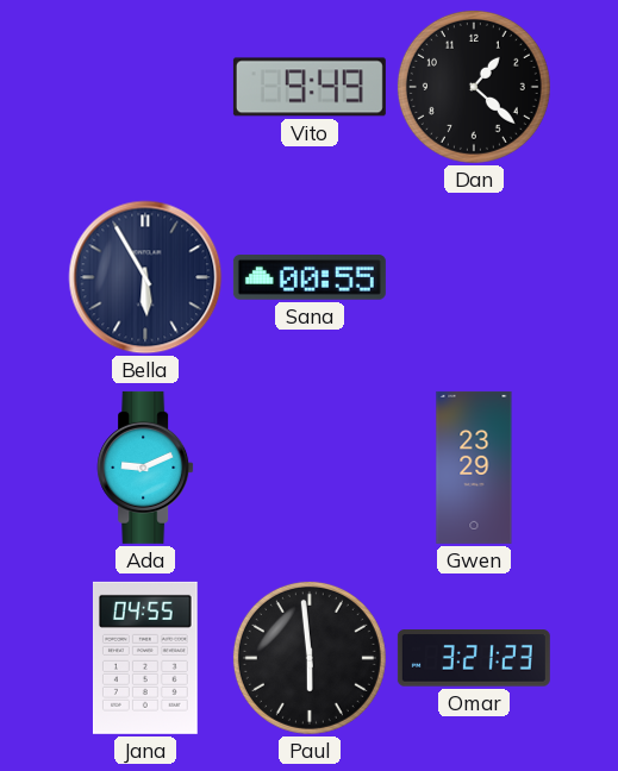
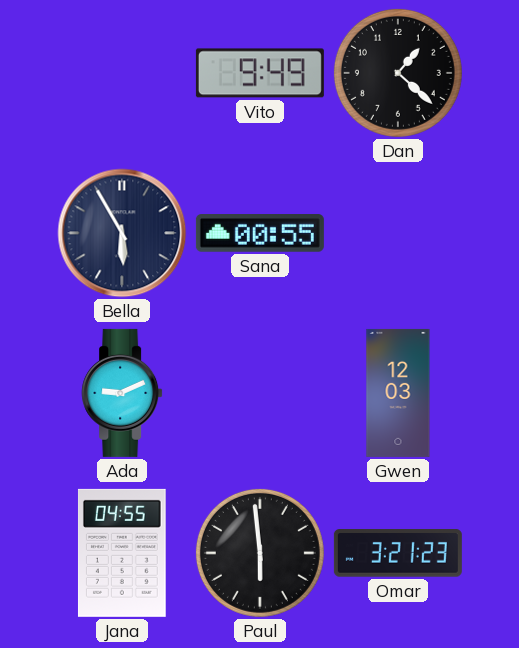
Gwen: 23:29 -> 12:03 (398, 393)
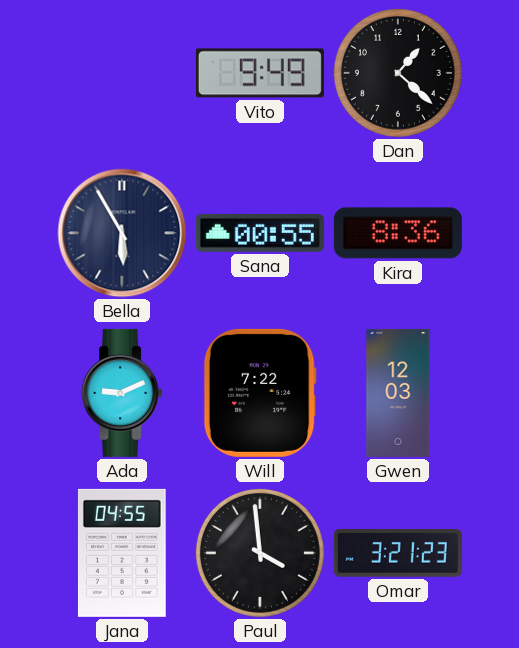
Kira: none -> 8:36 (398, 233)
Will: none -> 7:22 (260, 393)
Paul: 5:59 -> 3:59 (260, 553)
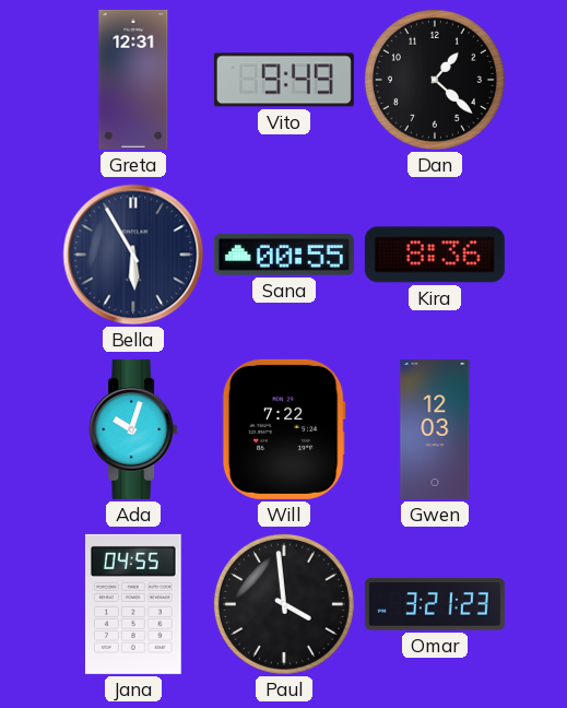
Greta: none -> 12:31 (133, 80)
Ada: 9:11 -> 10:03 (133, 429)
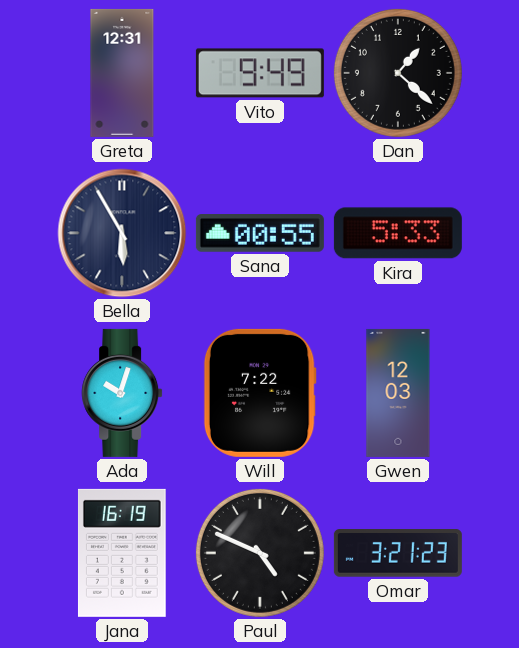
Kira: 8:36 -> 5:33 (398, 233)
Jana: 04:55 -> 16:19 (122, 553)
Paul: 3:59 -> 4:49 (260, 553)
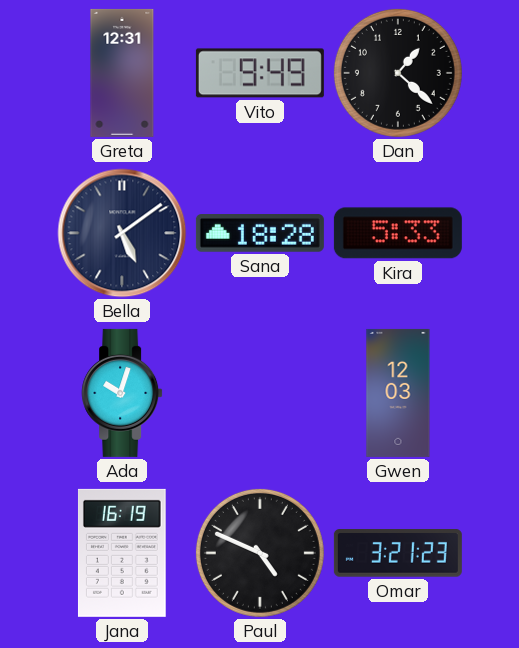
Bella: 5:55 -> 5:09 (122, 233)
Sana: 00:55 -> 18:28 (260, 233)
Will: 7:22 -> none (260, 393)
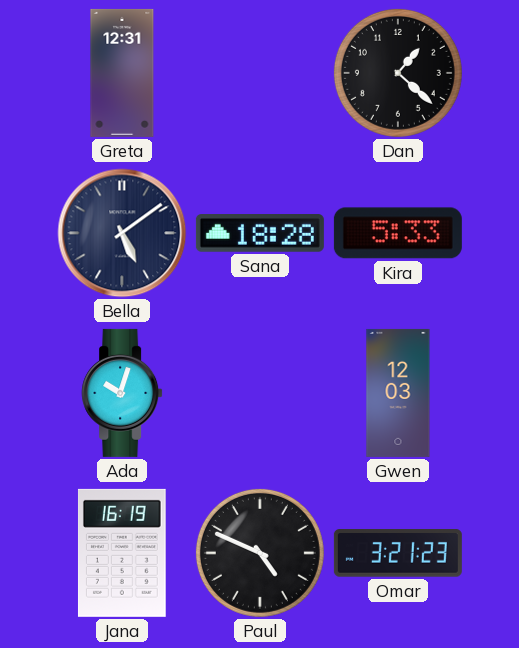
Vito: 9:49 -> none (260, 73)
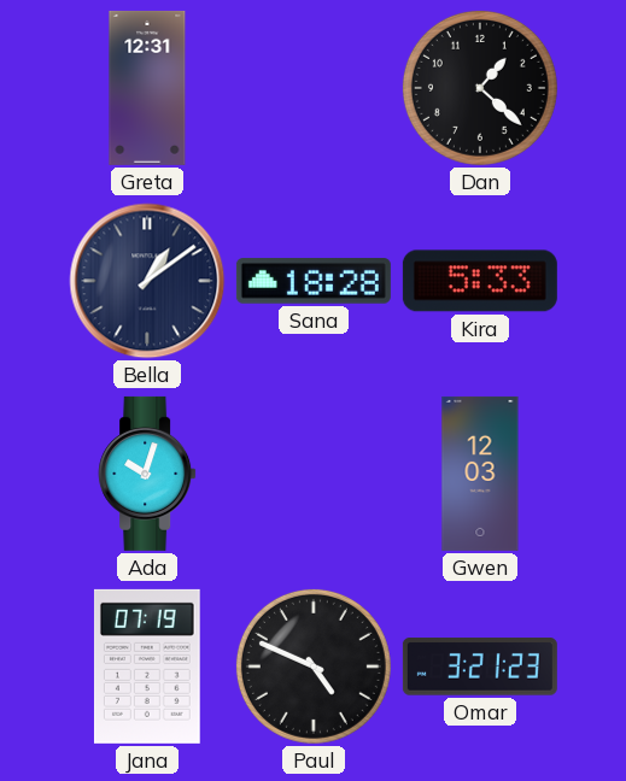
Bella: 5:09 -> 1:09 (147, 281)
Jana: 16:19 -> 07:19 (147, 667)
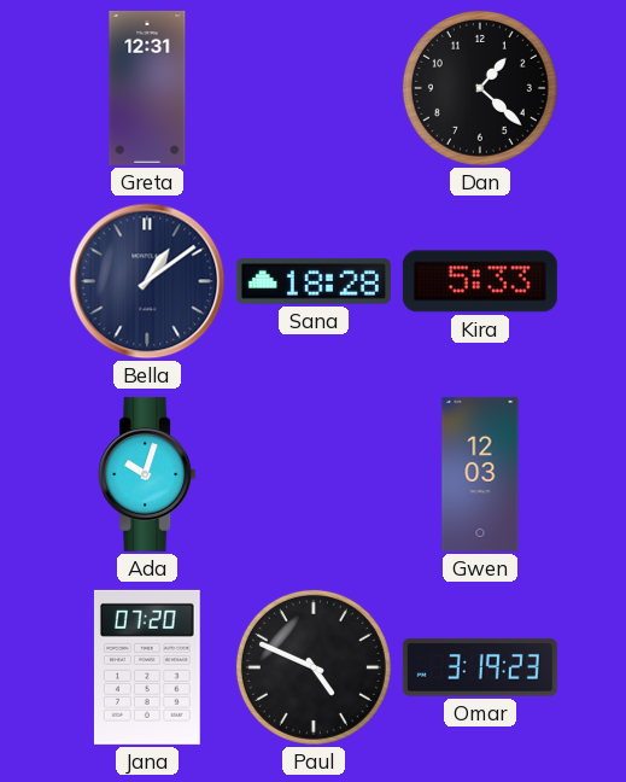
Jana: 07:19 -> 07:20 (147, 667)
Omar: 3:21 -> 3:19 (480, 667)
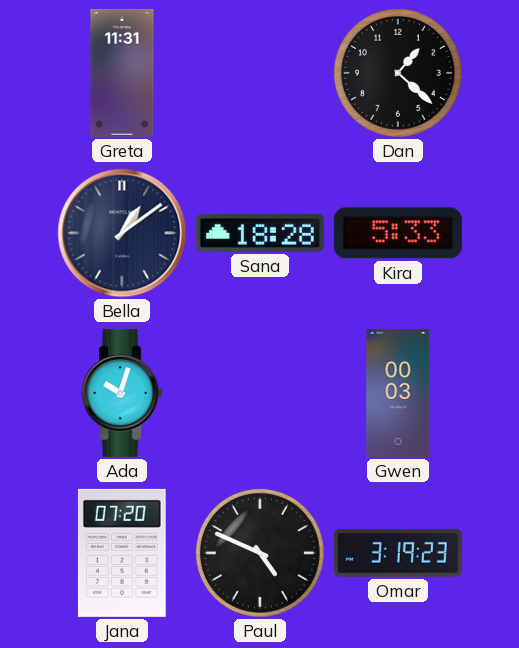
Greta: 12:31 -> 11:31 (122, 73)
Gwen: 12:03 -> 00:03 (398, 393)
